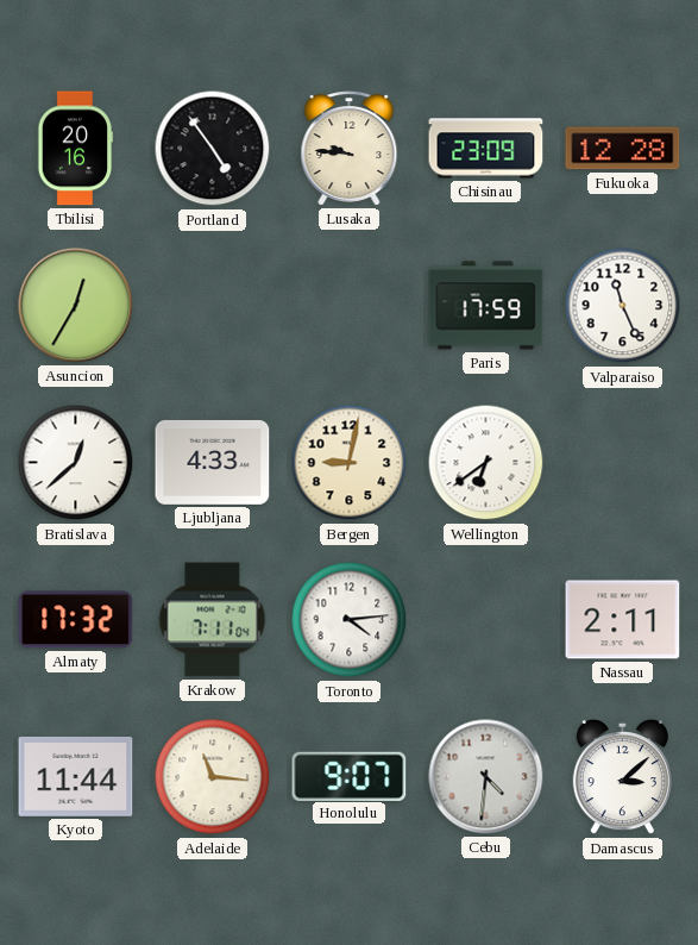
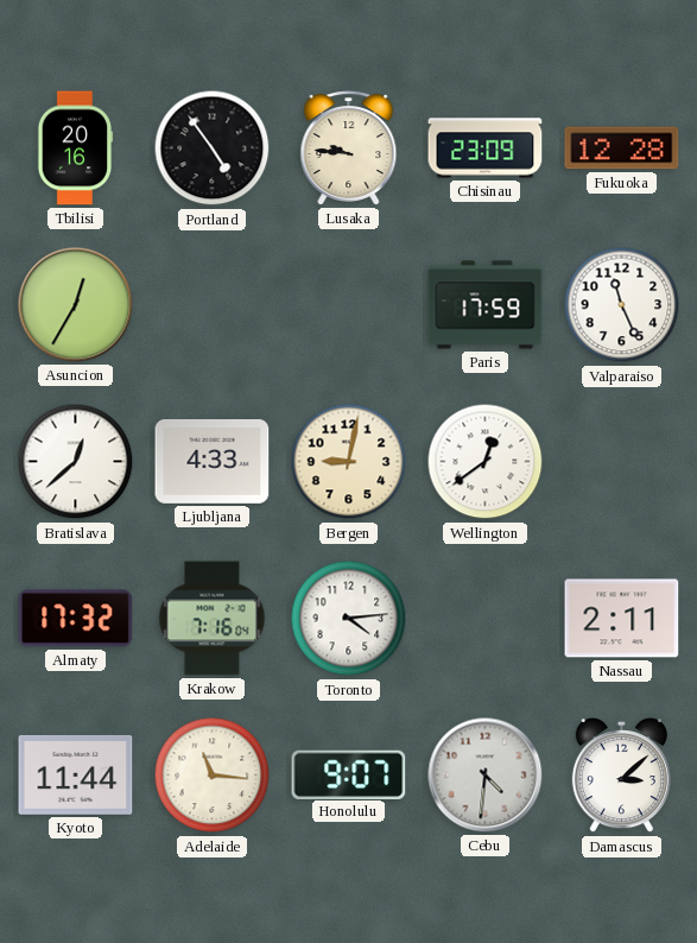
Wellington: 6:39 -> 12:39 (486, 462)
Krakow: 7:11 -> 7:16 (213, 619)
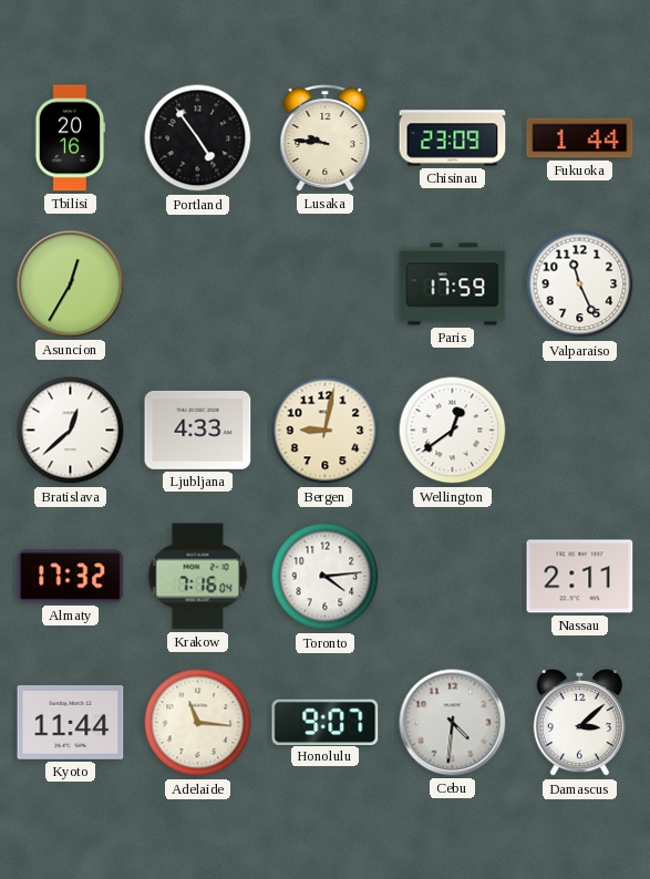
Fukuoka: 12:28 -> 1:44 (580, 138)
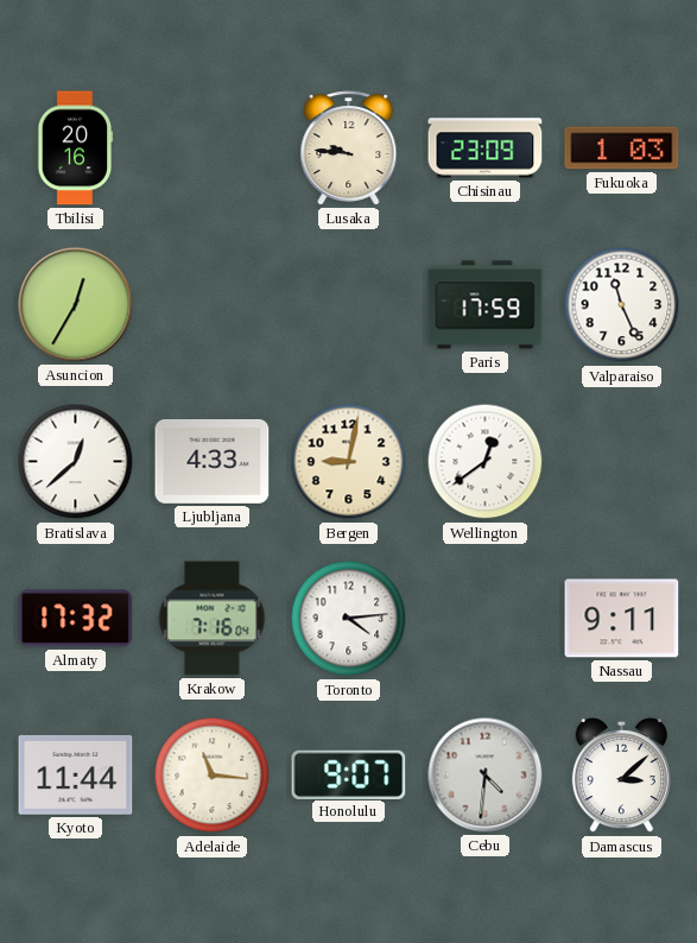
Portland: 4:54 -> none (198, 138)
Fukuoka: 1:44 -> 1:03 (622, 148)
Nassau: 2:11 -> 9:11 (622, 619)
